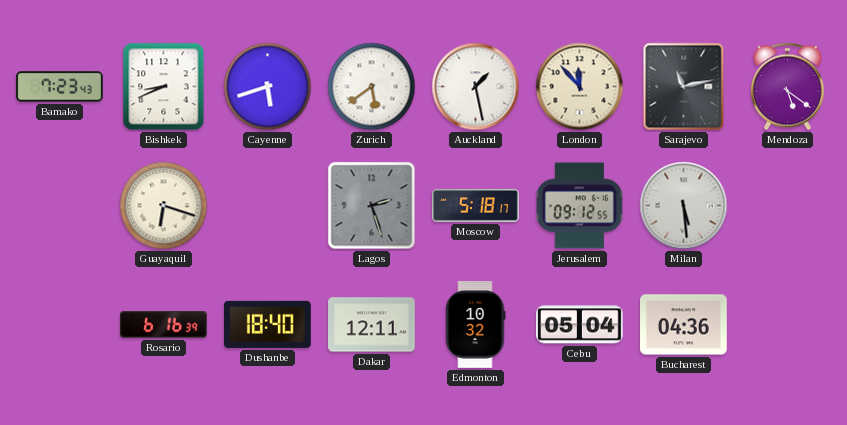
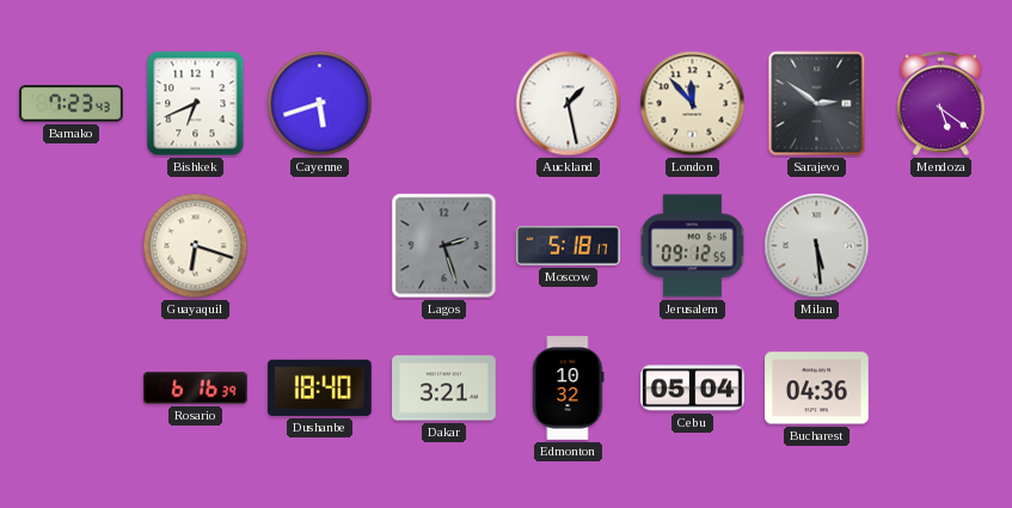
Bishkek: 8:41 -> 6:41 (196, 104)
Zurich: 5:39 -> none (372, 87)
Sarajevo: 11:13 -> 2:51 (817, 104)
Dakar: 12:11 -> 3:21 (444, 388)
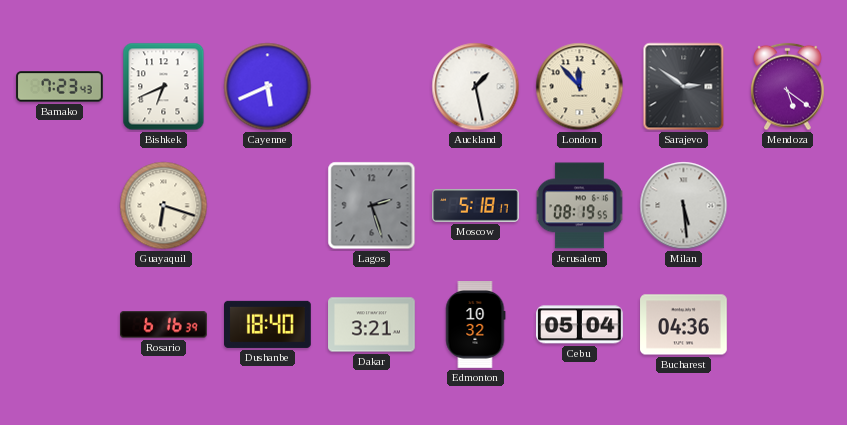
Cayenne: 5:42 -> 5:41 (268, 87)
Jerusalem: 09:12 -> 08:19 (579, 206)
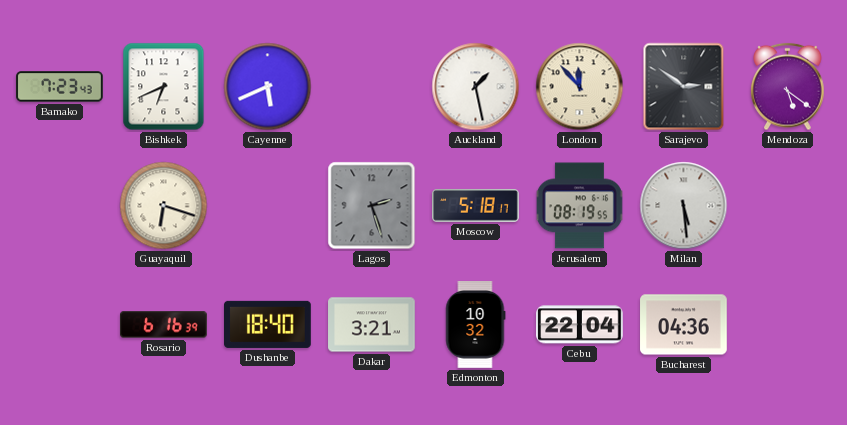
Cebu: 05:04 -> 22:04 (580, 325)
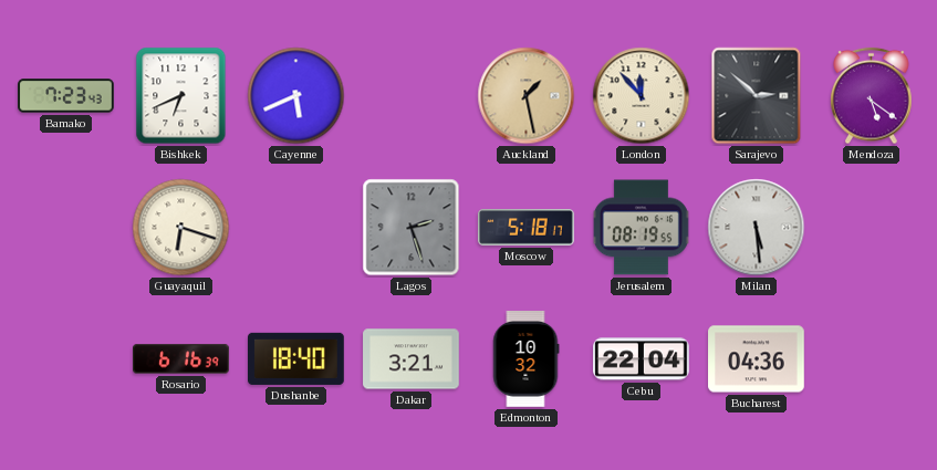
Auckland dial: white -> champagne (527, 96)
Sarajevo: 2:51 -> 2:52 (757, 96)
